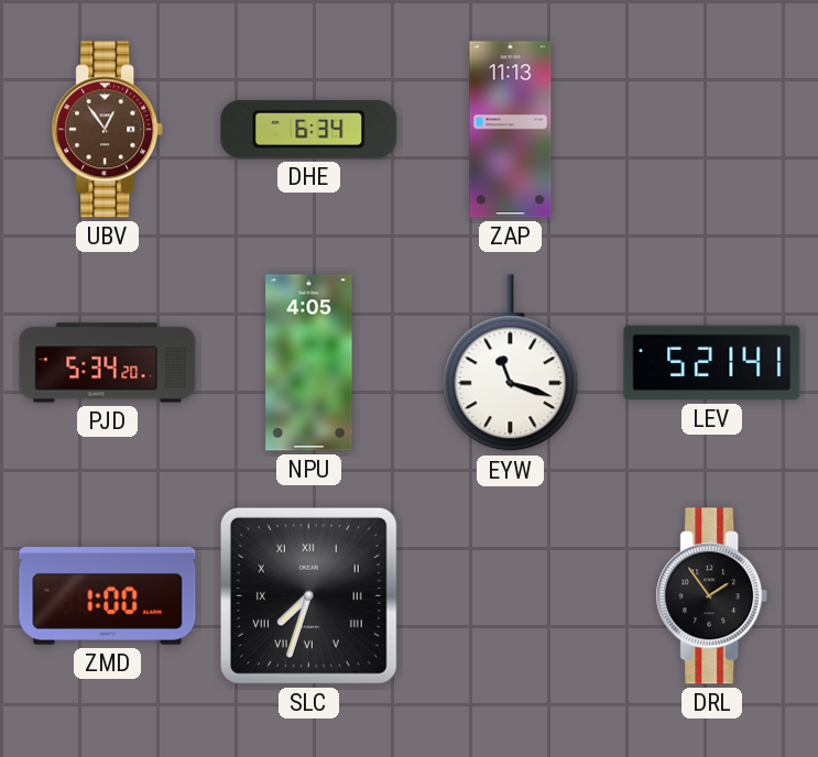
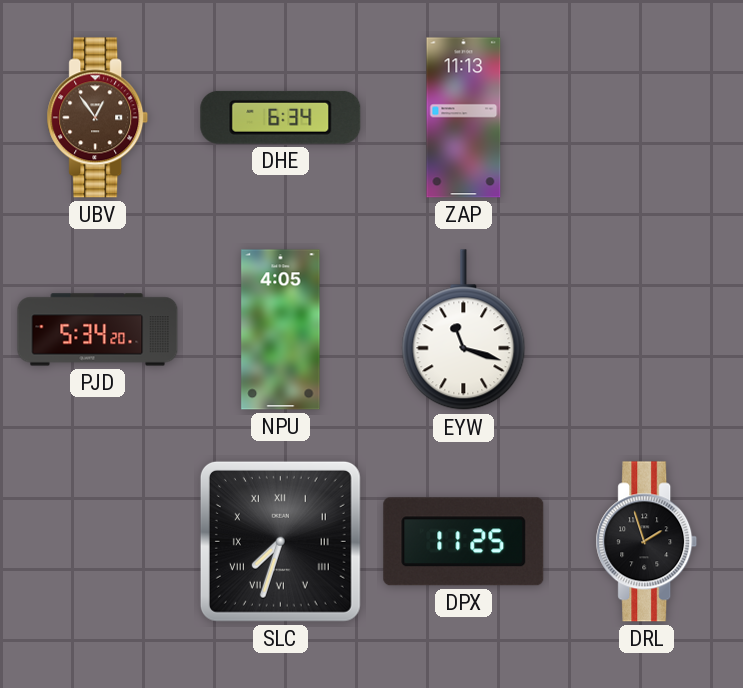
LEV: 5:21 -> none (712, 363)
ZMD: 1:00 -> none (108, 596)
DPX: none -> 11:25 (464, 542)
DRL: 1:54 -> 1:57 (647, 542)
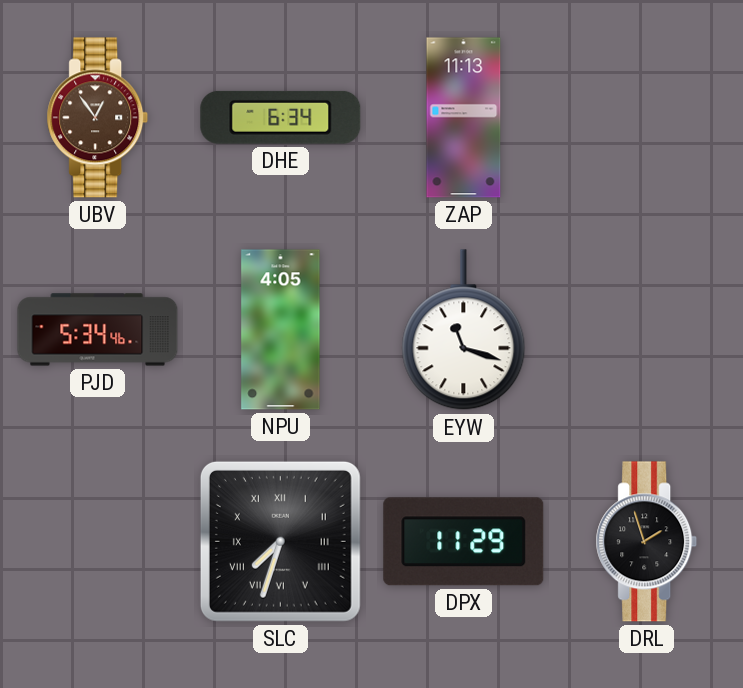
PJD: 5:34:20 -> 5:34:46 (98, 330)
DPX: 11:25 -> 11:29 (464, 542)
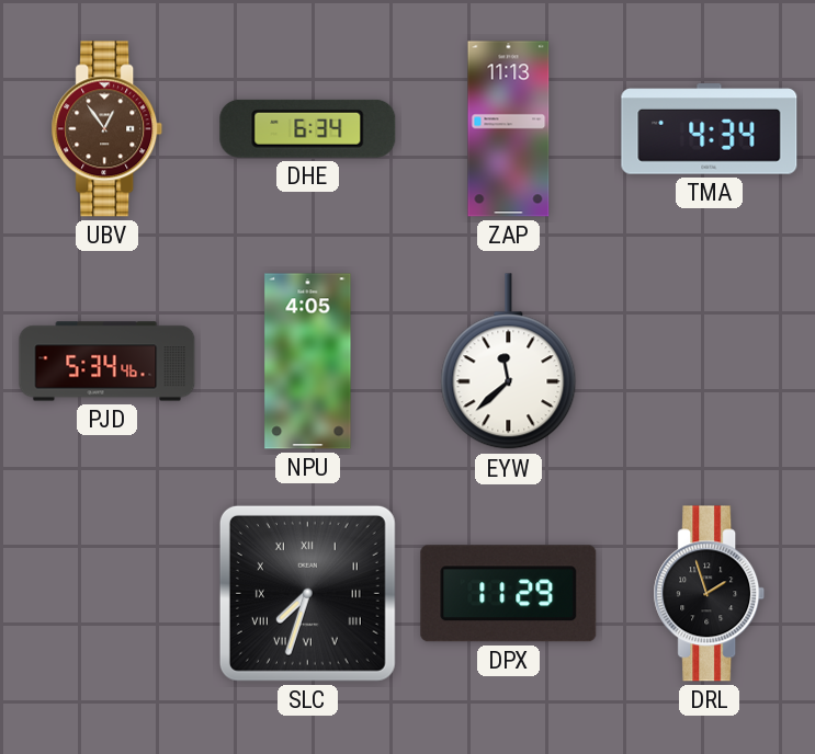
TMA: none -> 4:34 (710, 129)
EYW: 11:18 -> 11:38 (509, 362)
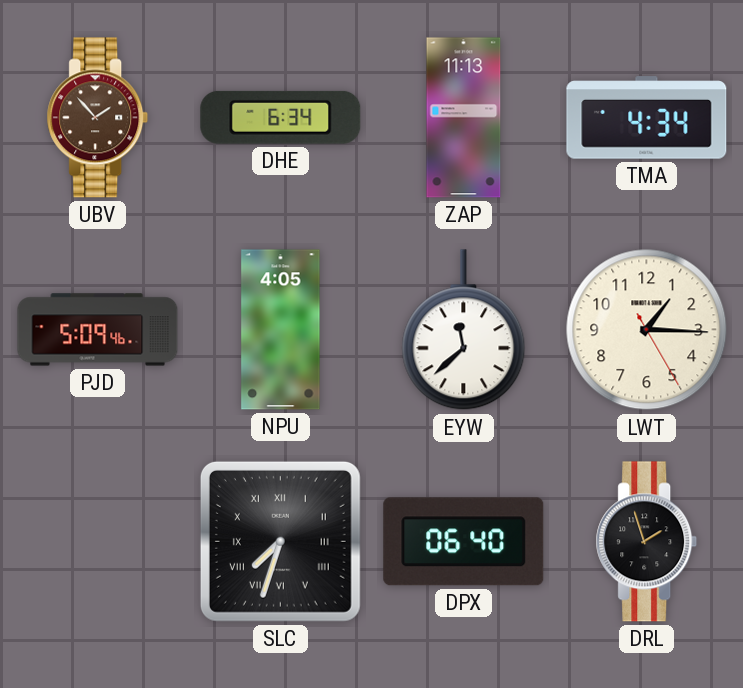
UBV: 12:54 -> 1:53 (98, 118)
PJD: 5:34 -> 5:09 (98, 330)
LWT: none -> 1:15 (647, 330)
DPX: 11:29 -> 06:40 (464, 542)
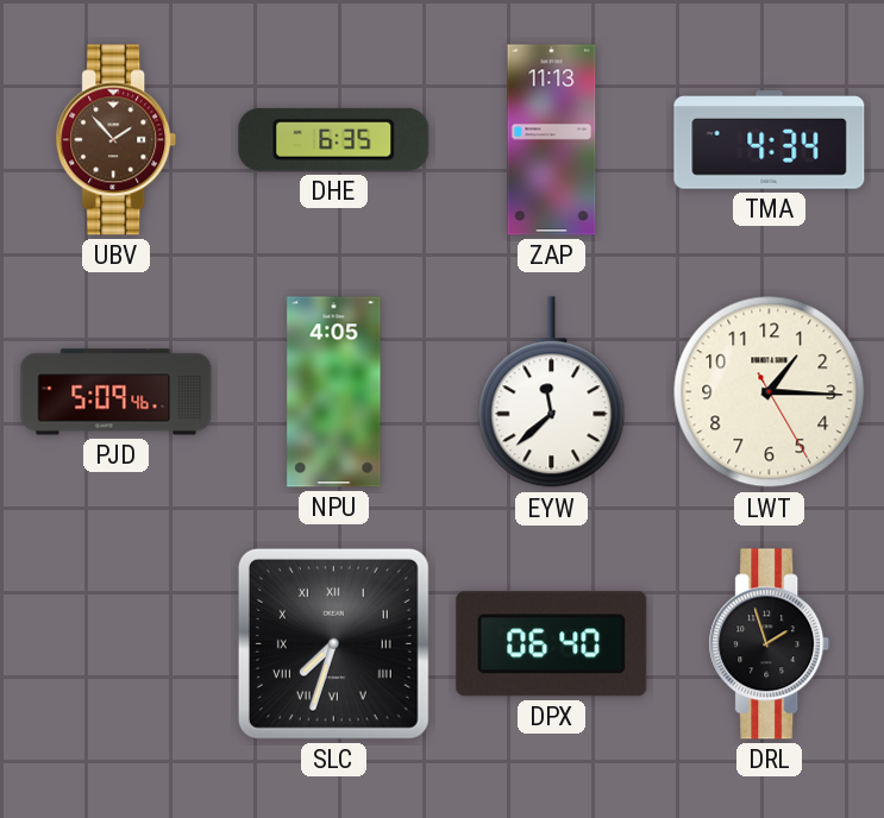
DHE: 6:34 -> 6:35 (334, 139)
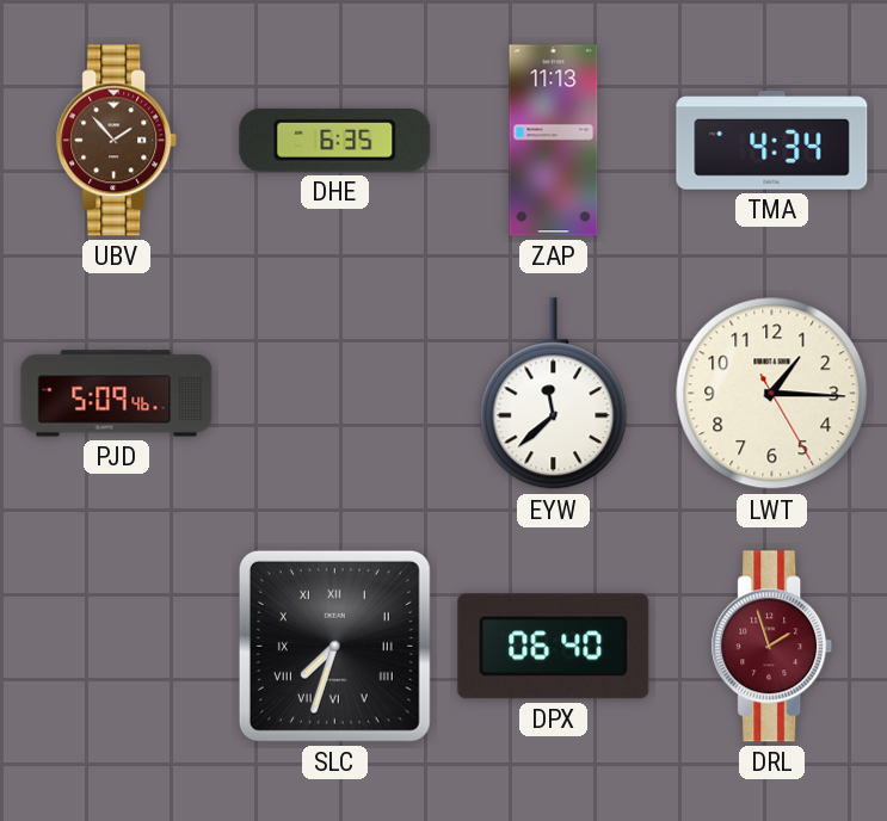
NPU: 4:05 -> none (334, 392)
DRL dial: black -> burgundy (772, 647)
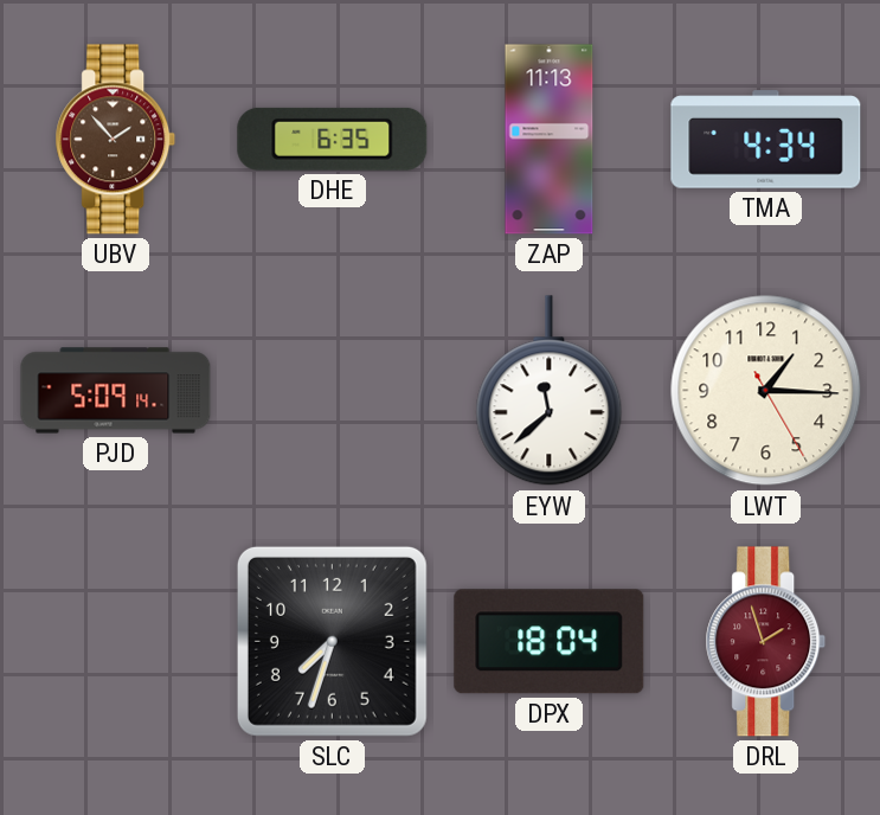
PJD: 5:09:46 -> 5:09:14 (116, 391)
SLC numerals: Roman -> Arabic (332, 641)
DPX: 06:40 -> 18:04 (550, 642)
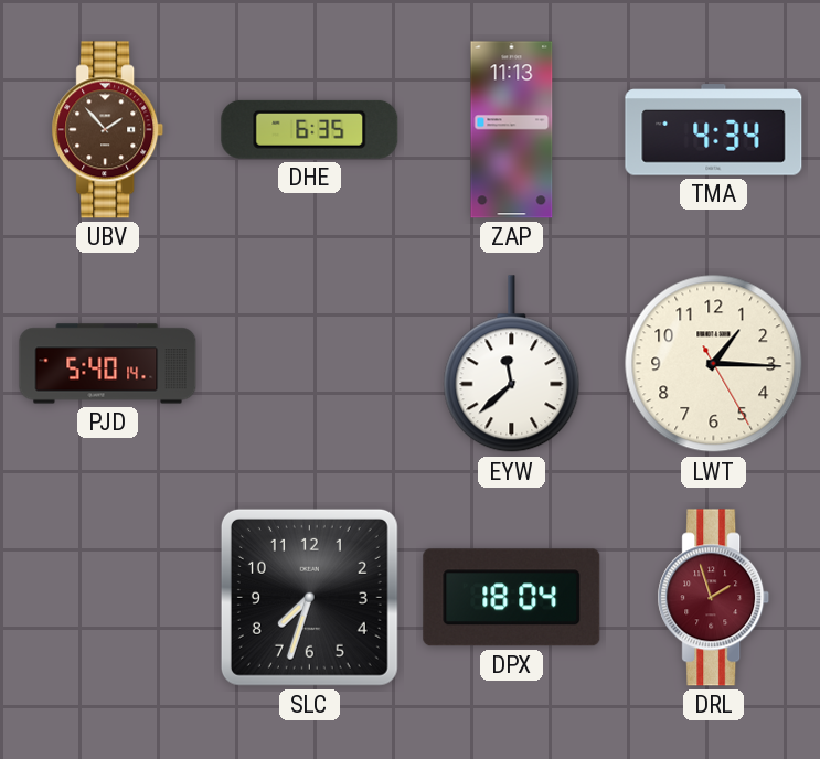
PJD: 5:09 -> 5:40 (108, 364)
